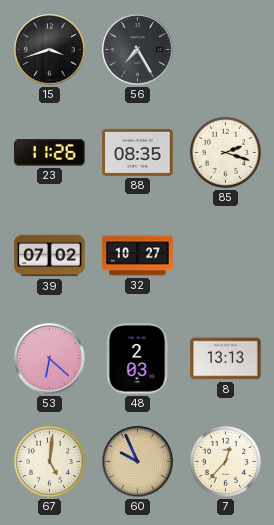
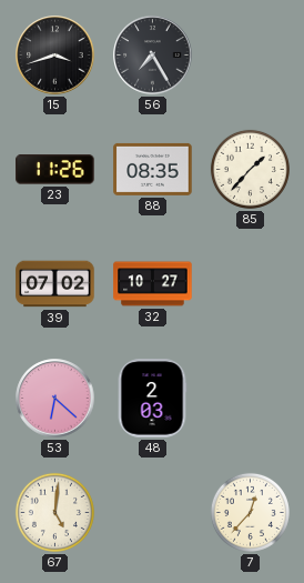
85: 2:18 -> 1:37 (250, 169)
8: 13:13 -> none (226, 359)
60: 9:56 -> none (138, 462)
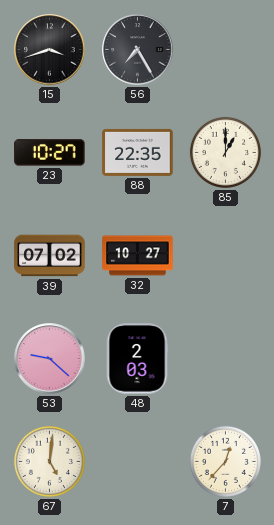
23: 11:26 -> 10:27 (50, 153)
88: 08:35 -> 22:35 (138, 152)
85: 1:37 -> 1:00 (225, 152)
53: 6:22 -> 9:22 (50, 359)
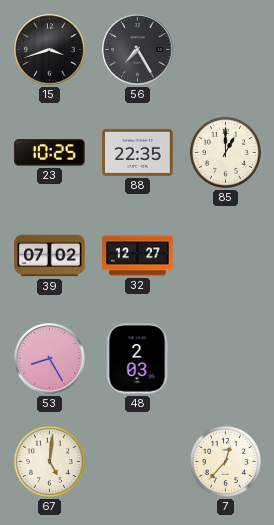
23: 10:27 -> 10:25 (50, 153)
32: 10:27 -> 12:27 (138, 256)
53: 9:22 -> 8:25 (50, 359)
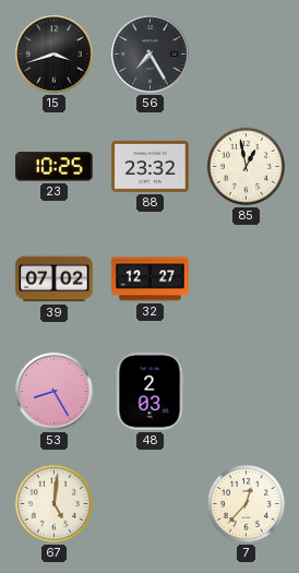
88: 22:35 -> 23:32 (151, 166)
85: 1:00 -> 12:58 (246, 166)
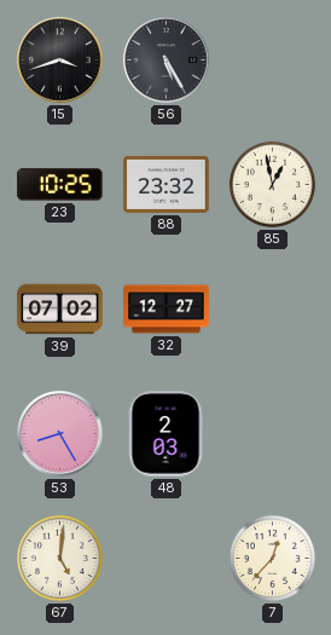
56: 7:25 -> 5:25 (167, 60)
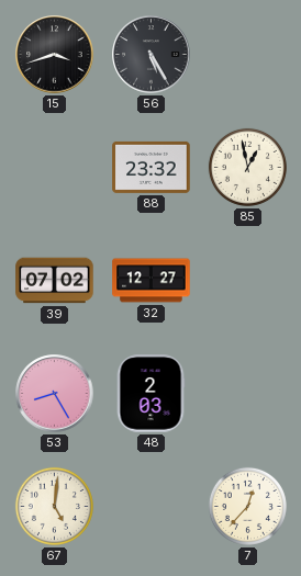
23: 10:25 -> none (60, 185)
